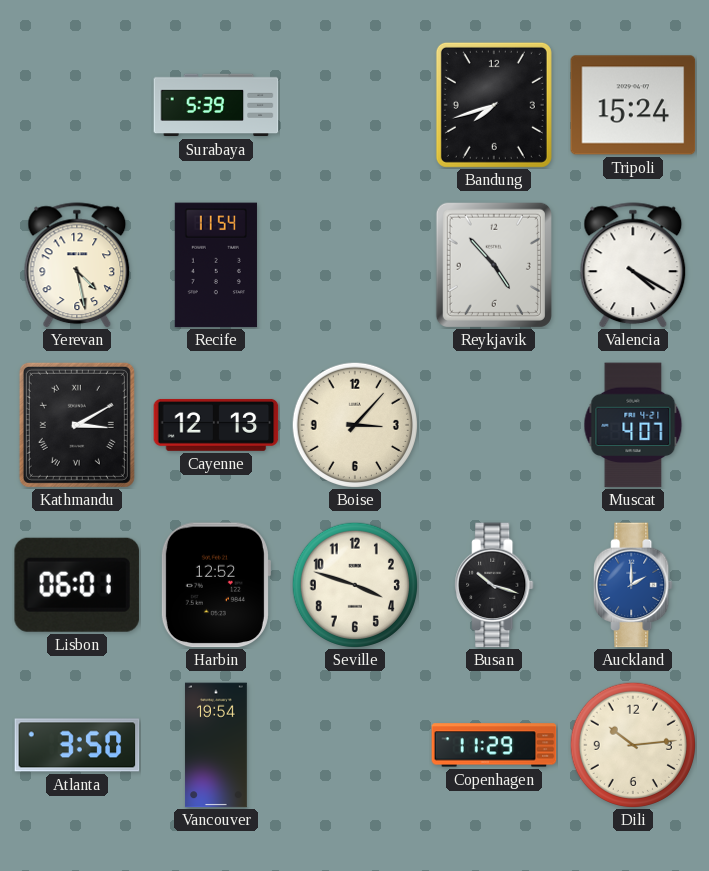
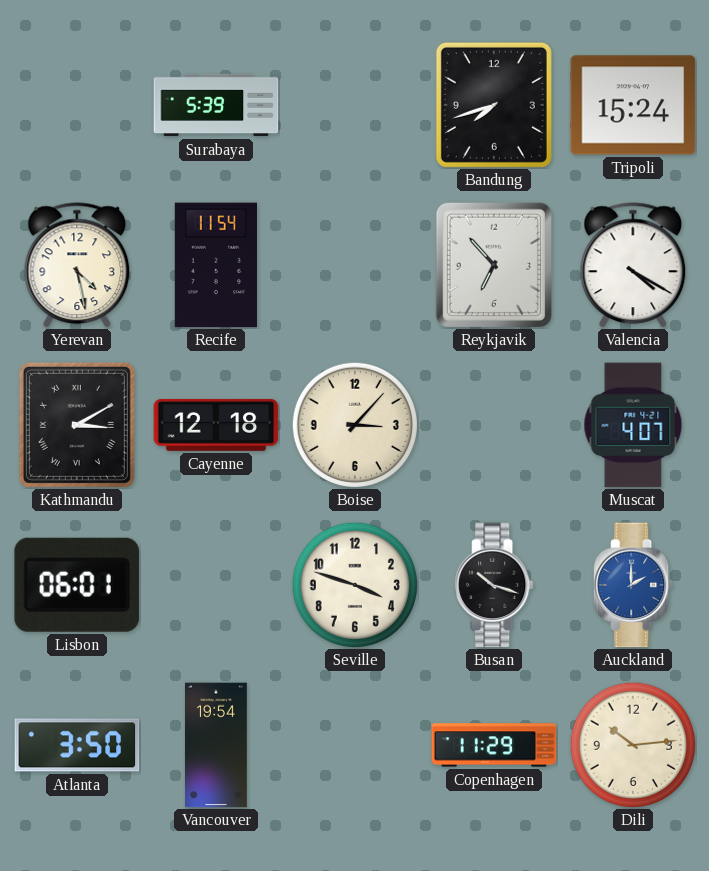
Reykjavik: 4:53 -> 6:53 (494, 265)
Cayenne: 12:13 -> 12:18 (216, 425)
Harbin: 12:52 -> none (215, 585)
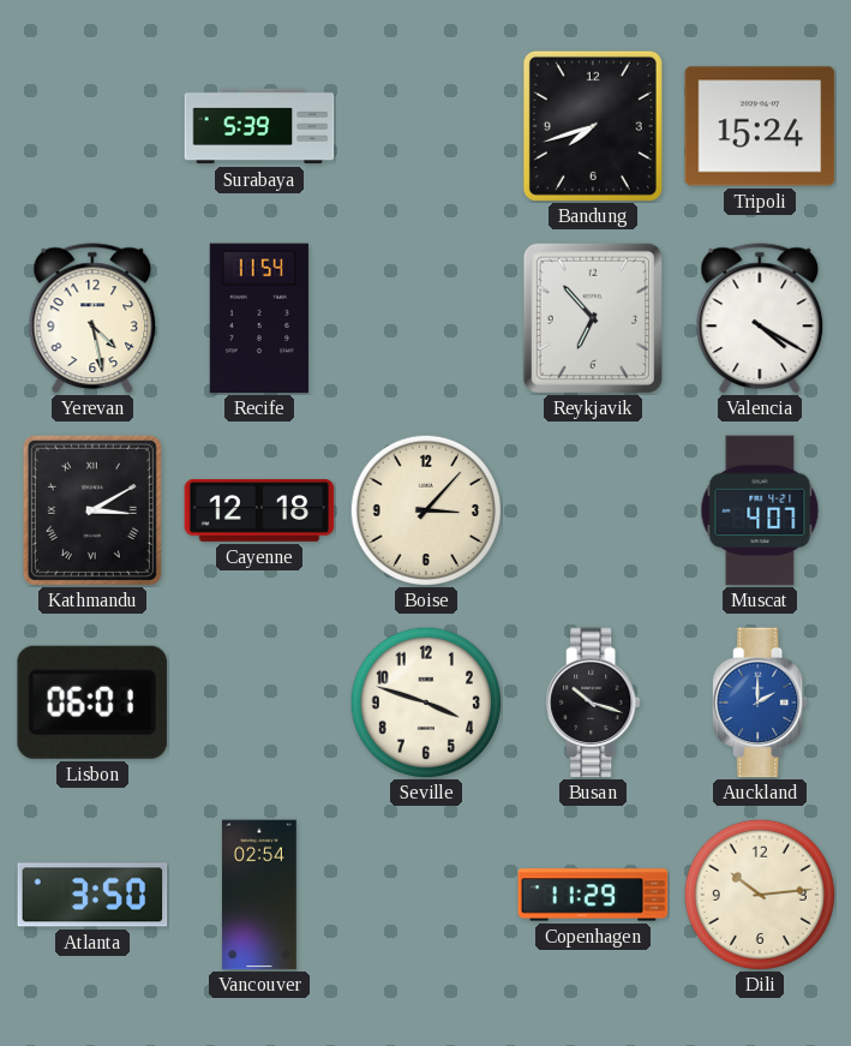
Vancouver: 19:54 -> 02:54 (259, 895)
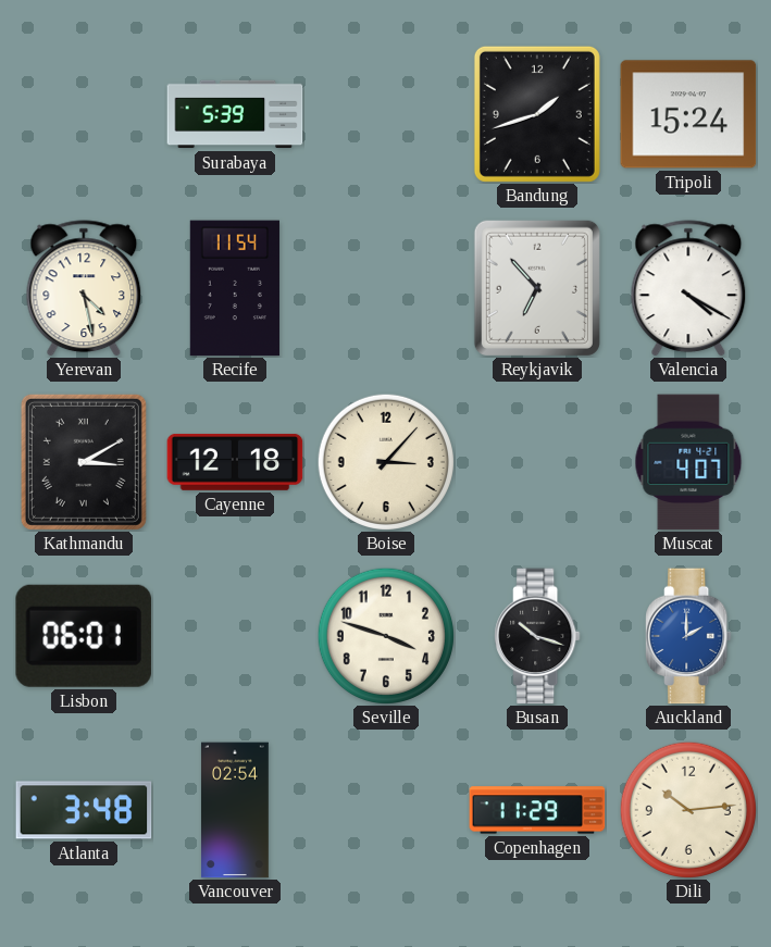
Bandung: 7:42 -> 1:42 (537, 114)
Atlanta: 3:50 -> 3:48 (84, 810)
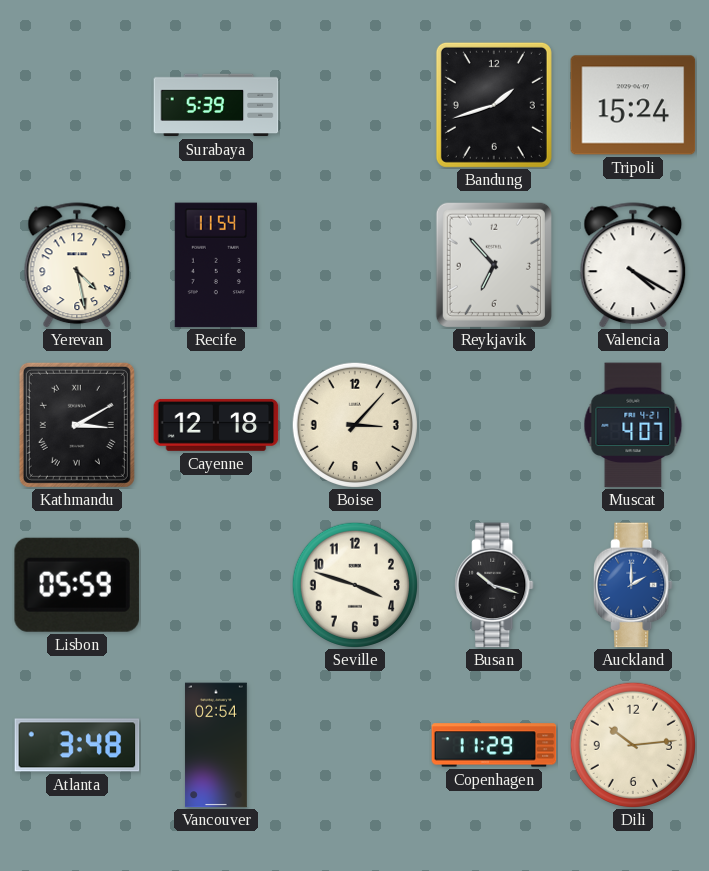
Lisbon: 06:01 -> 05:59 (77, 585)
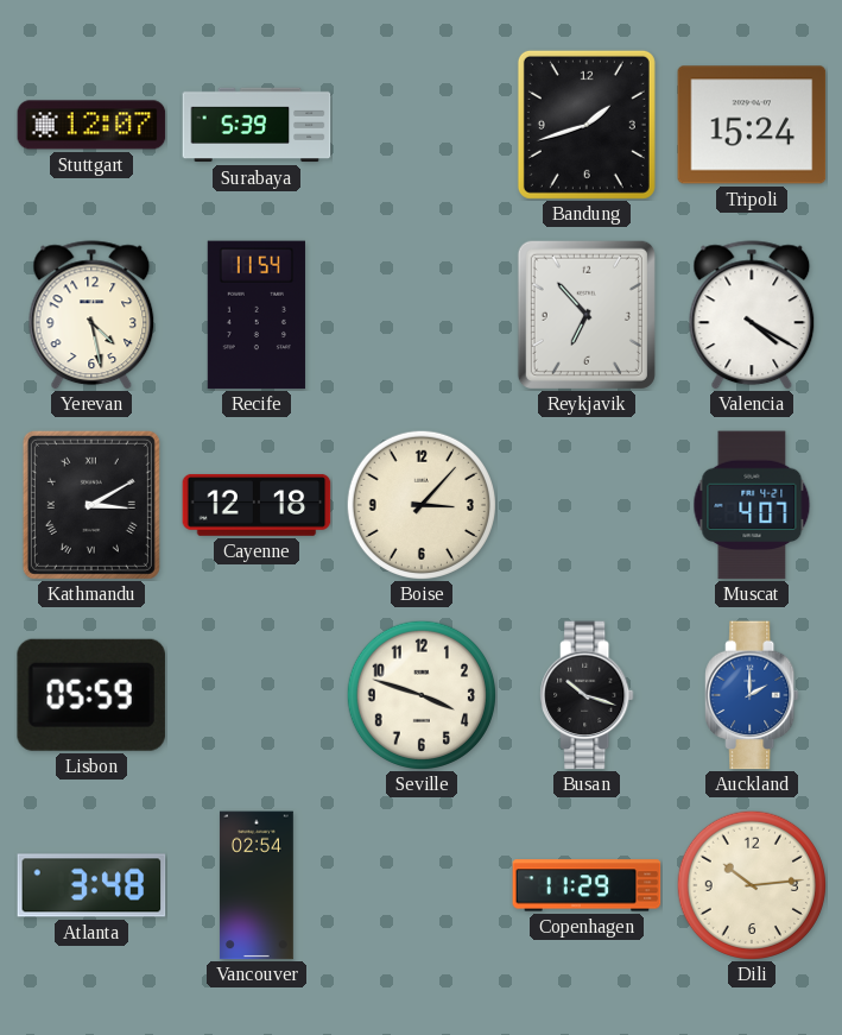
Stuttgart: none -> 12:07 (91, 125)
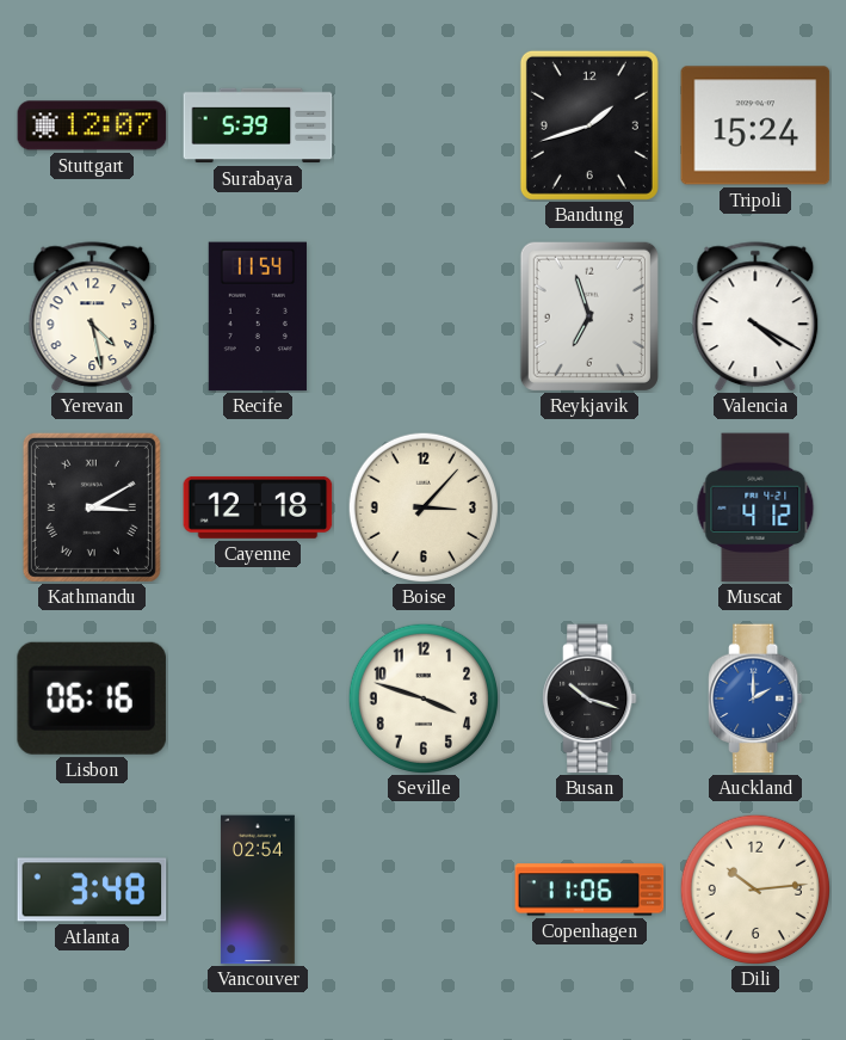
Reykjavik: 6:53 -> 6:57 (589, 316)
Muscat: 4:07 -> 4:12 (755, 507)
Lisbon: 05:59 -> 06:16 (92, 699)
Copenhagen: 11:29 -> 11:06 (589, 890)
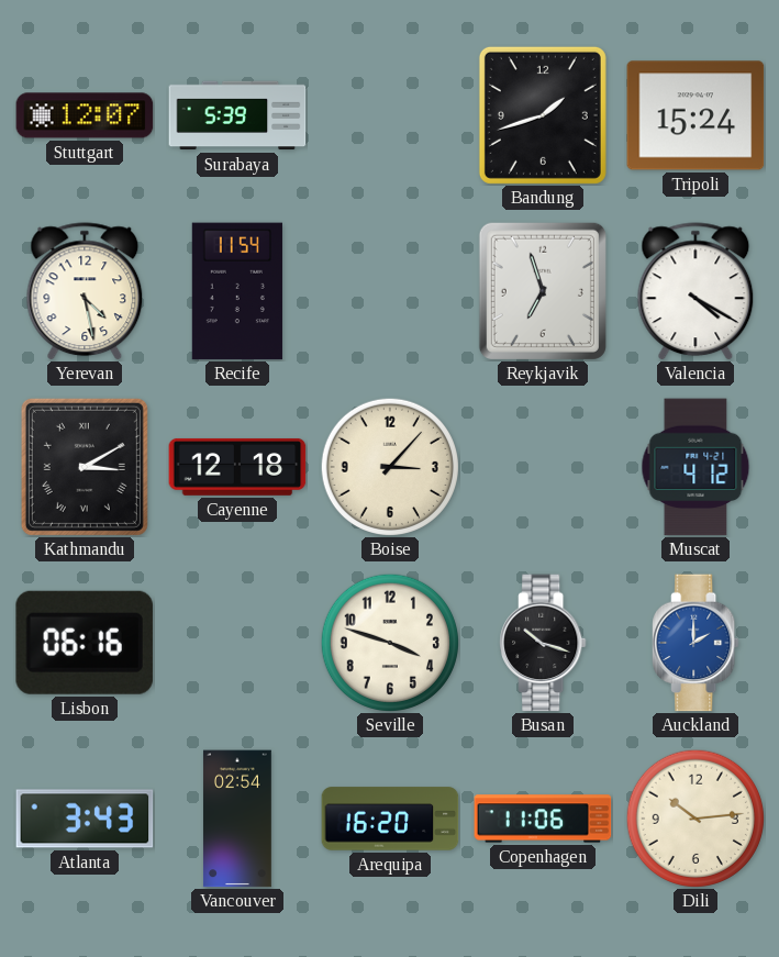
Atlanta: 3:48 -> 3:43 (85, 819)
Arequipa: none -> 16:20 (390, 819)
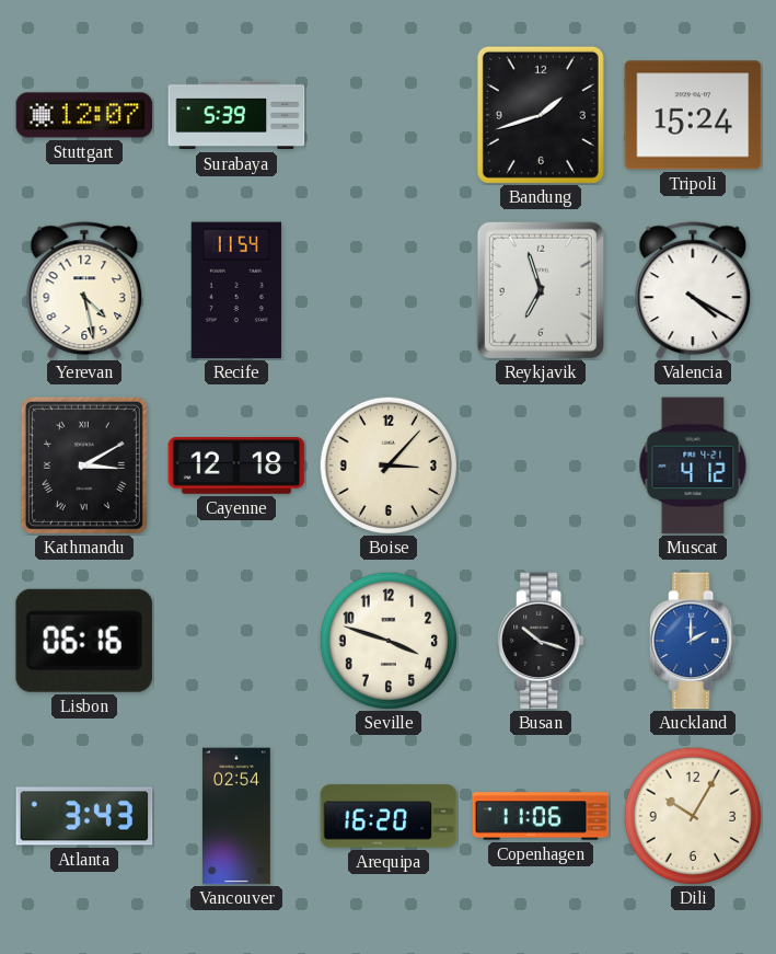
Dili: 10:14 -> 10:05 (692, 815)
